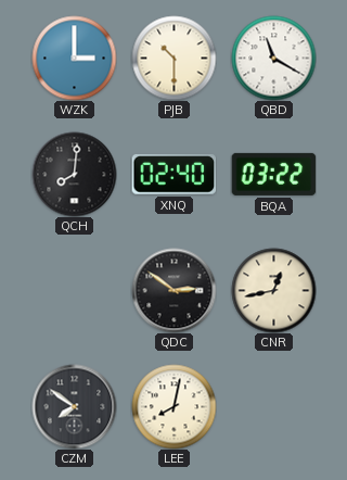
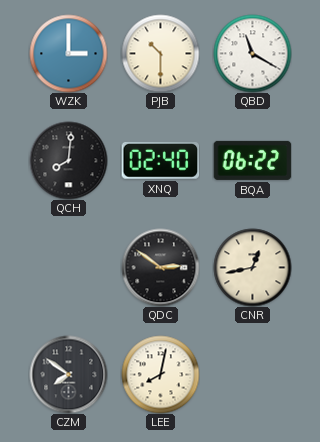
BQA: 03:22 -> 06:22 (252, 160)
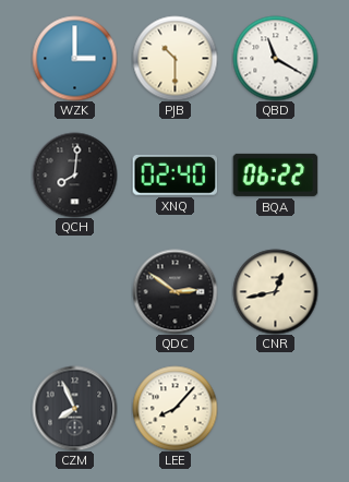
CZM: 7:51 -> 7:56 (74, 408)
LEE: 8:02 -> 8:07 (174, 408)
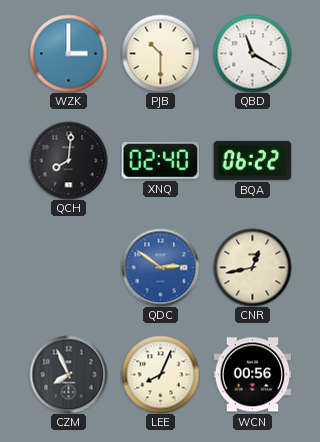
QDC dial: black -> blue (160, 267)
LEE: 8:07 -> 8:04 (160, 374)
WCN: none -> 00:56 (252, 375)
